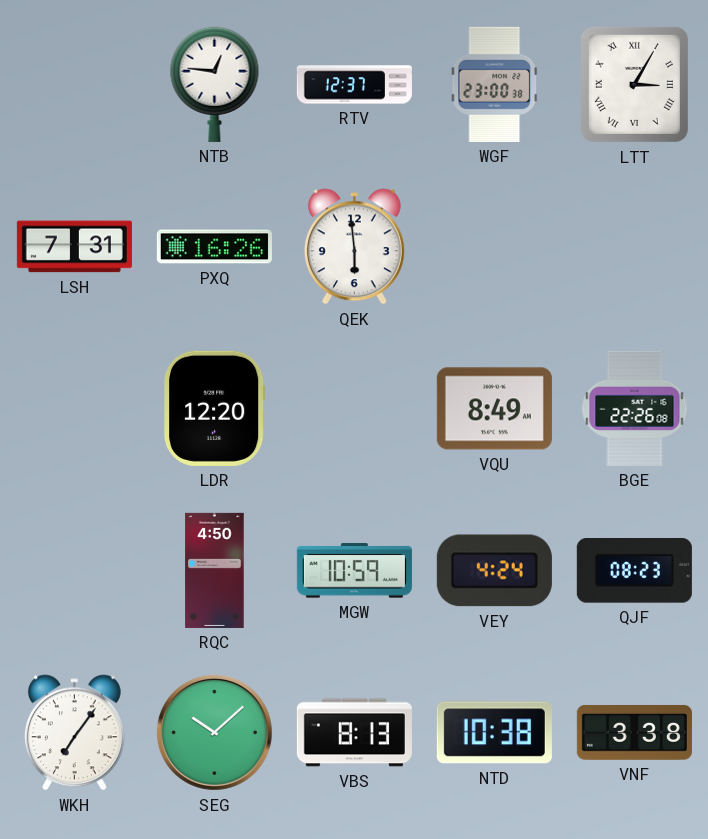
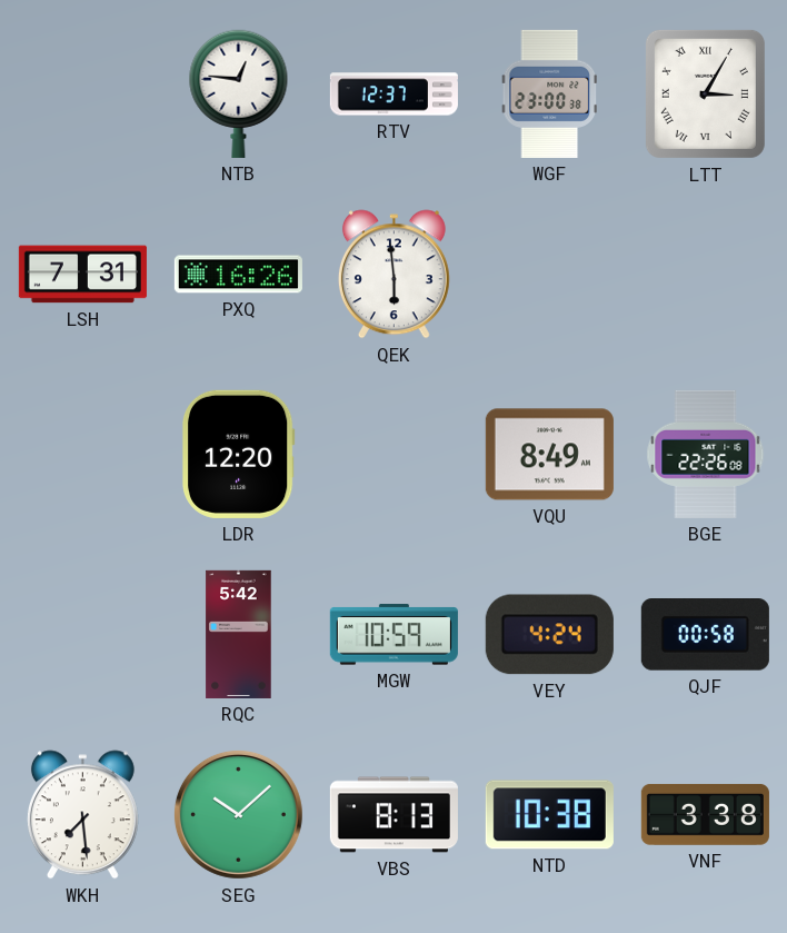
RQC: 4:50 -> 5:42 (239, 634)
QJF: 08:23 -> 00:58 (705, 635)
WKH: 7:06 -> 7:29 (82, 815)
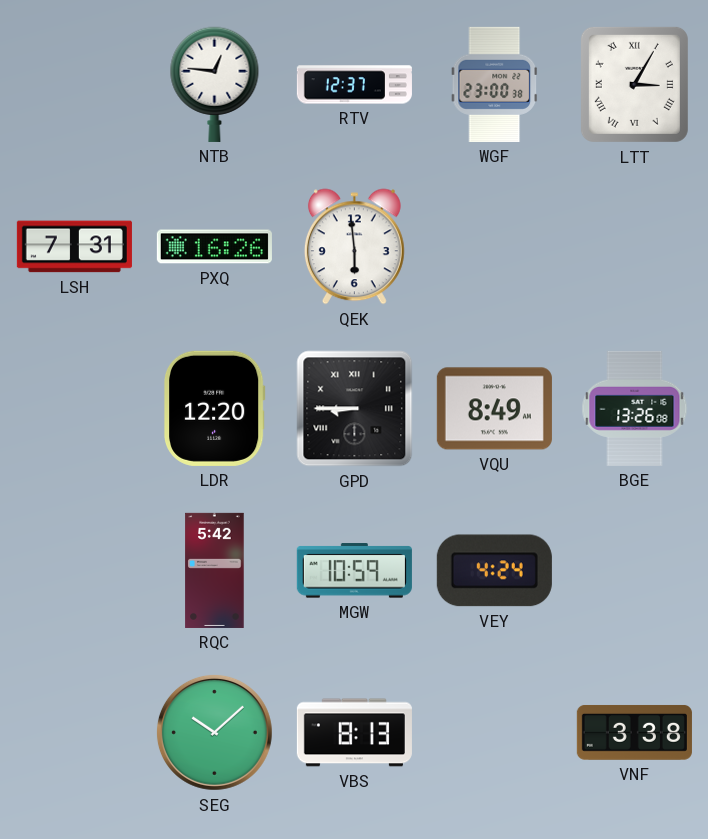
GPD: none -> 8:45 (355, 409)
BGE: 22:26 -> 13:26 (635, 408)
QJF: 00:58 -> none (705, 635)
WKH: 7:29 -> none (82, 815)
NTD: 10:38 -> none (549, 815)
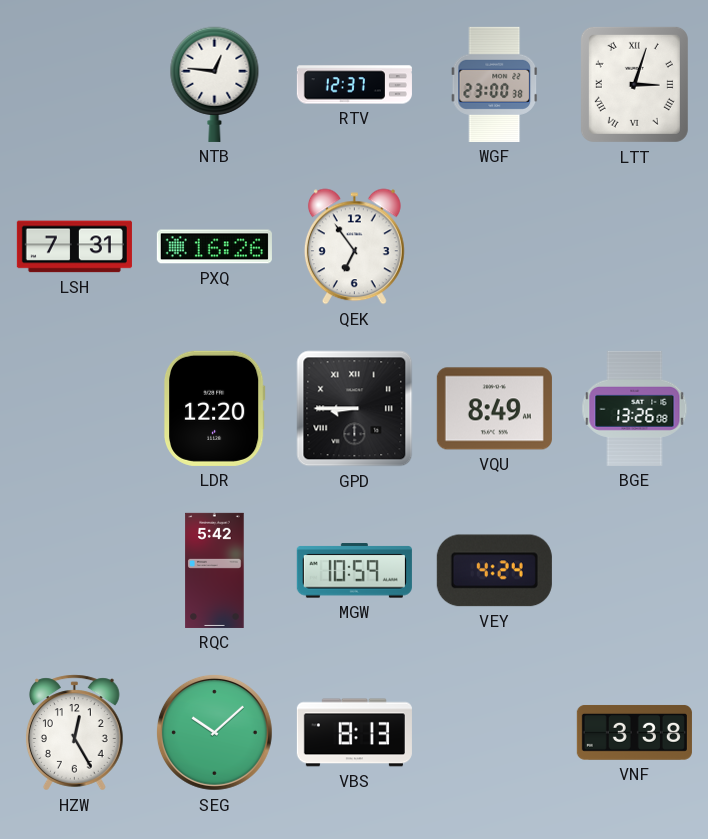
LTT: 3:05 -> 3:03 (634, 84)
QEK: 5:59 -> 6:54 (354, 247)
HZW: none -> 12:25 (75, 733)
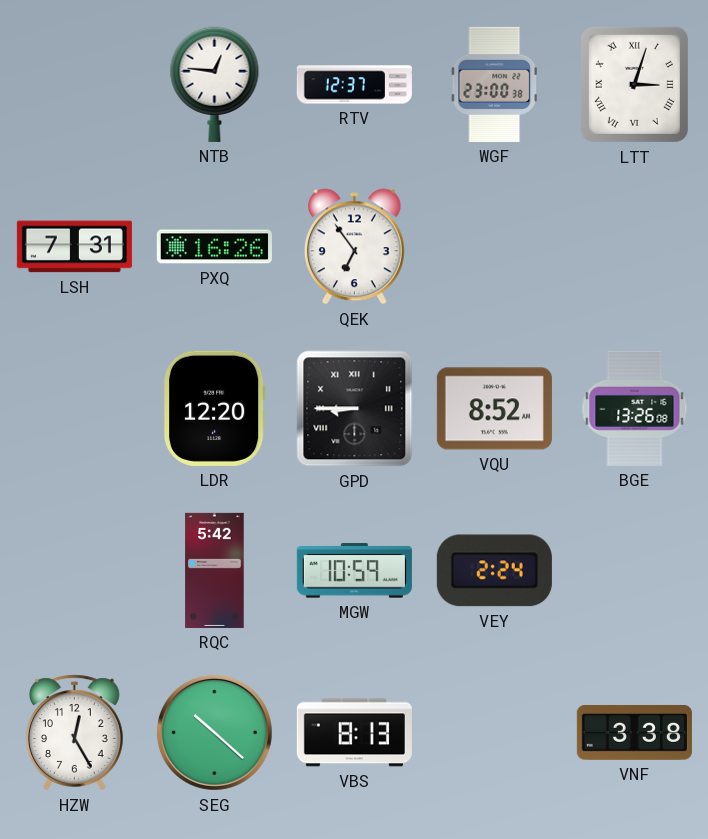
VQU: 8:49 -> 8:52 (494, 409)
VEY: 4:24 -> 2:24 (494, 571)
SEG: 10:08 -> 10:22 (214, 732)
